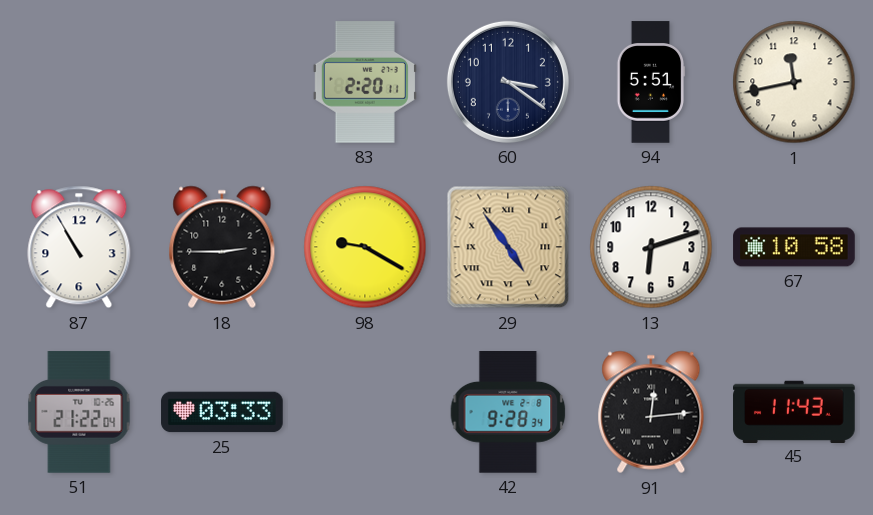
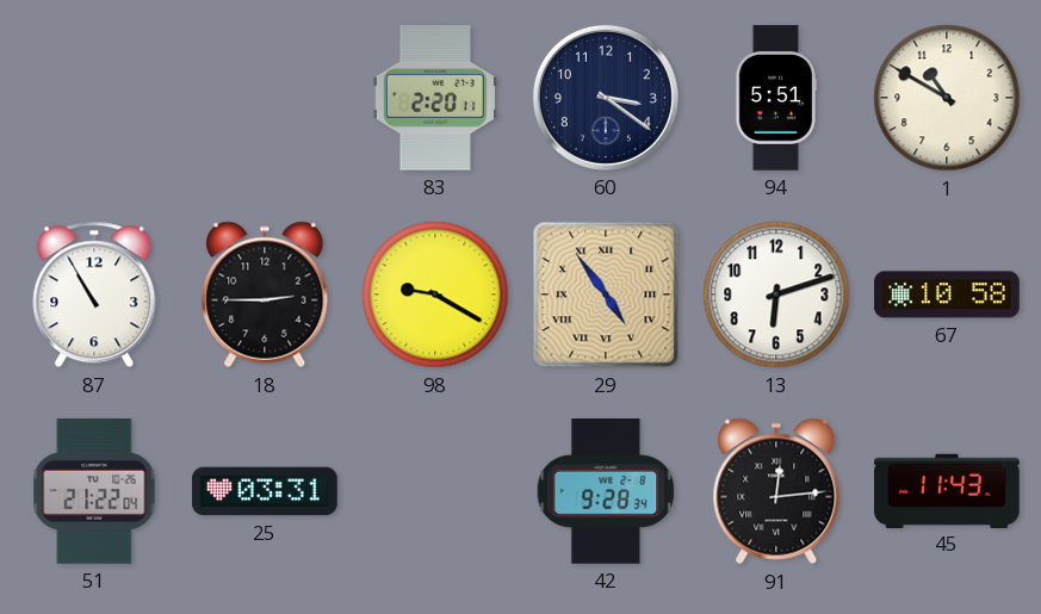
1: 11:43 -> 10:50 (947, 98)
25: 03:33 -> 03:31 (265, 491)
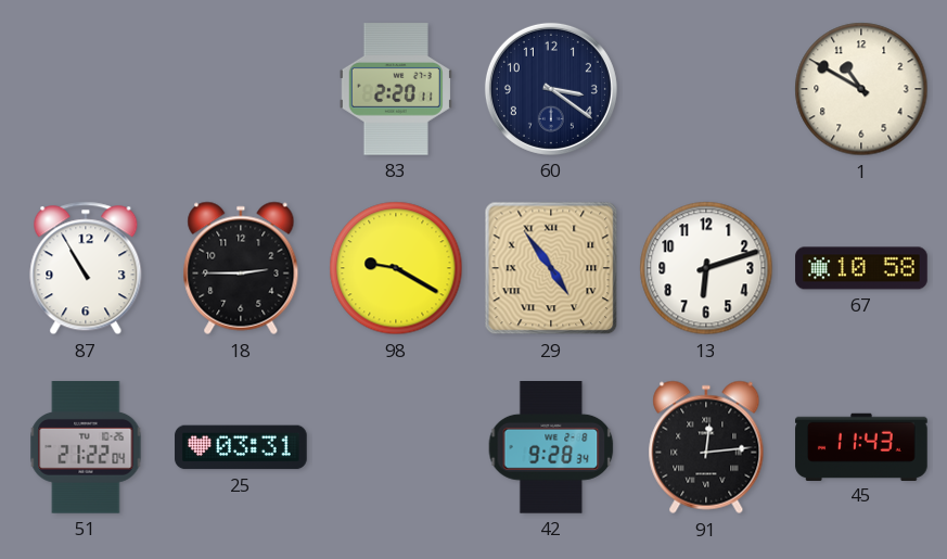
94: 5:51 -> none (776, 98)
